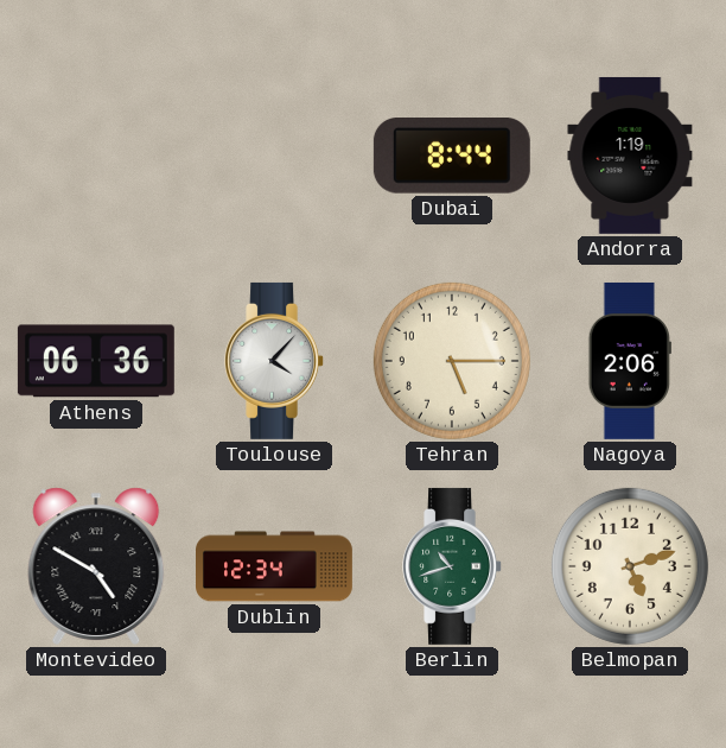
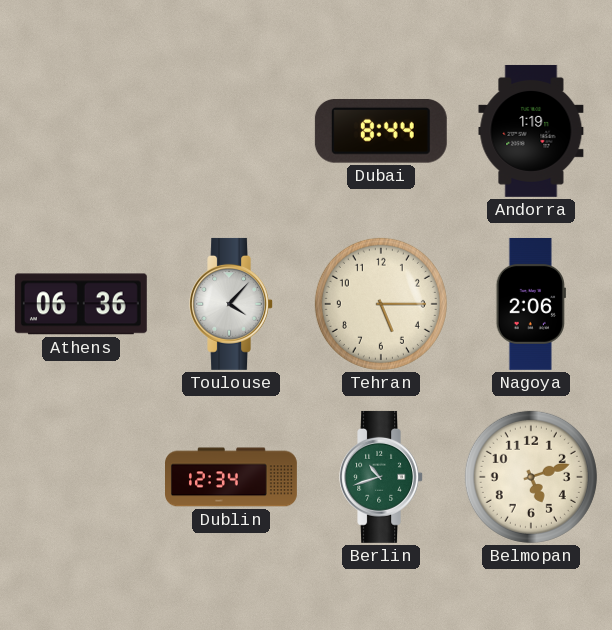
Montevideo: 4:50 -> none (96, 566)
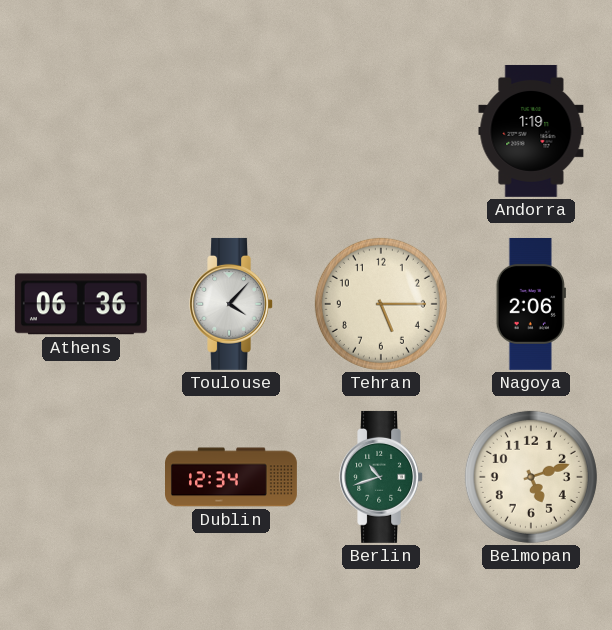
Dubai: 8:44 -> none (381, 132)
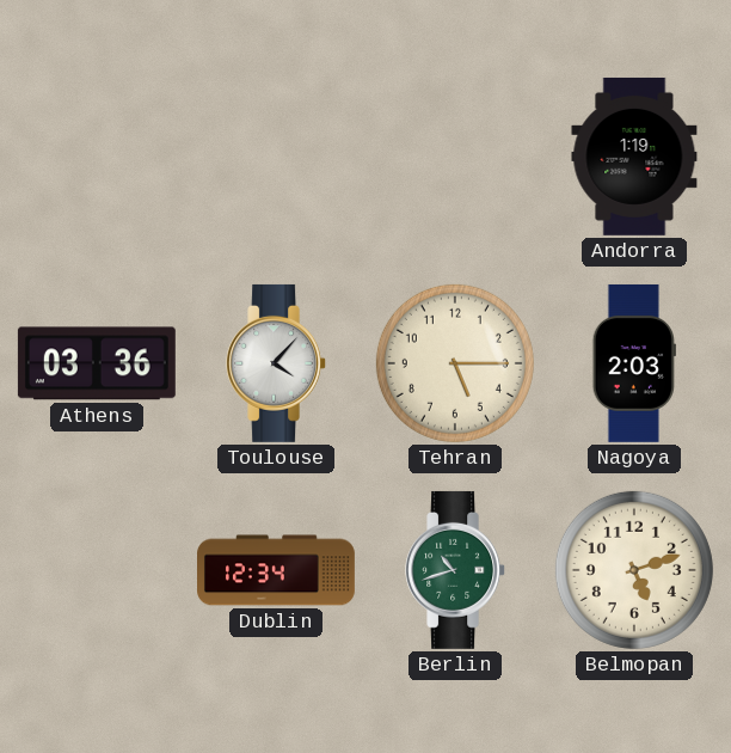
Athens: 06:36 -> 03:36 (97, 363)
Nagoya: 2:06 -> 2:03 (634, 363)
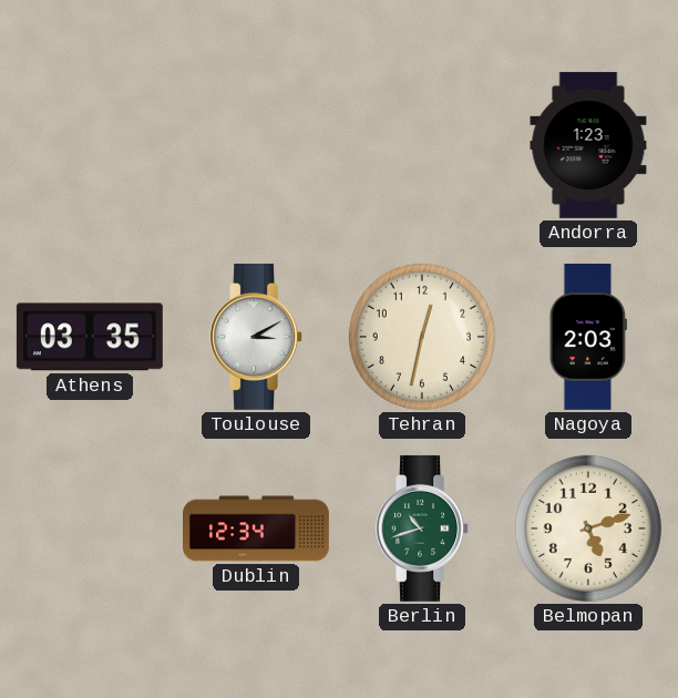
Andorra: 1:19 -> 1:23 (588, 145)
Athens: 03:36 -> 03:35 (90, 337)
Toulouse: 4:07 -> 3:10 (257, 337)
Tehran: 5:15 -> 12:32 (422, 337)
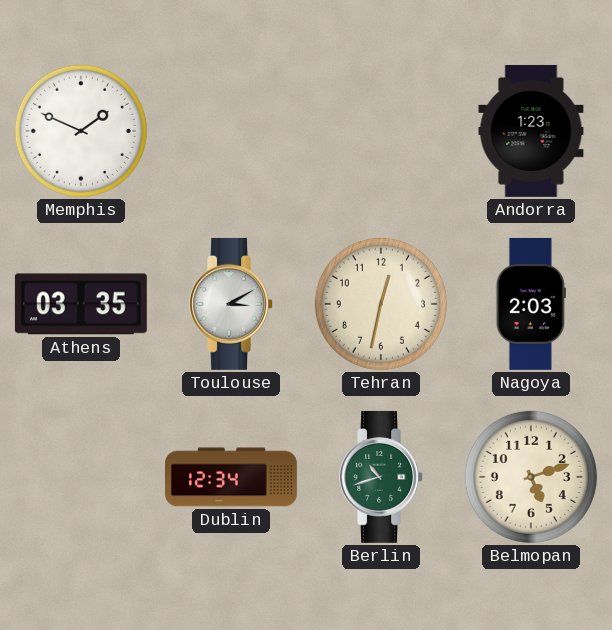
Memphis: none -> 1:49 (81, 131)
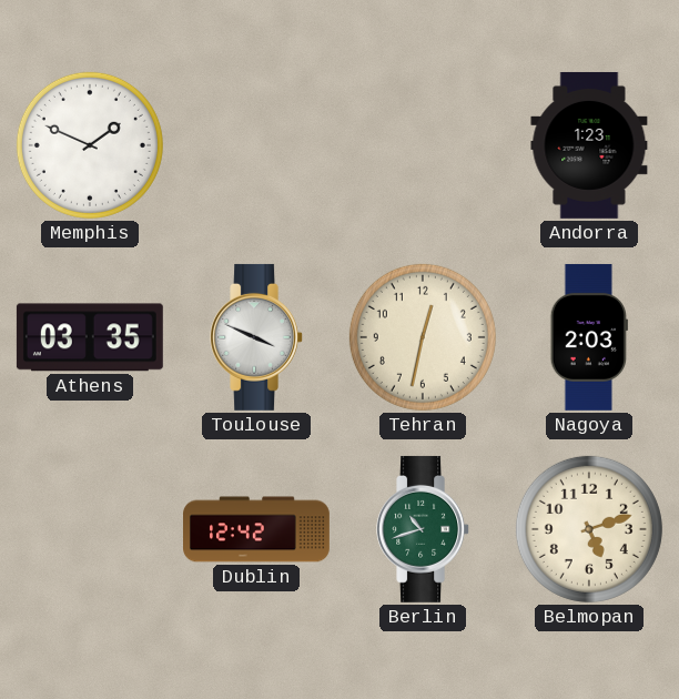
Toulouse: 3:10 -> 3:49 (257, 337)
Dublin: 12:34 -> 12:42 (257, 529)
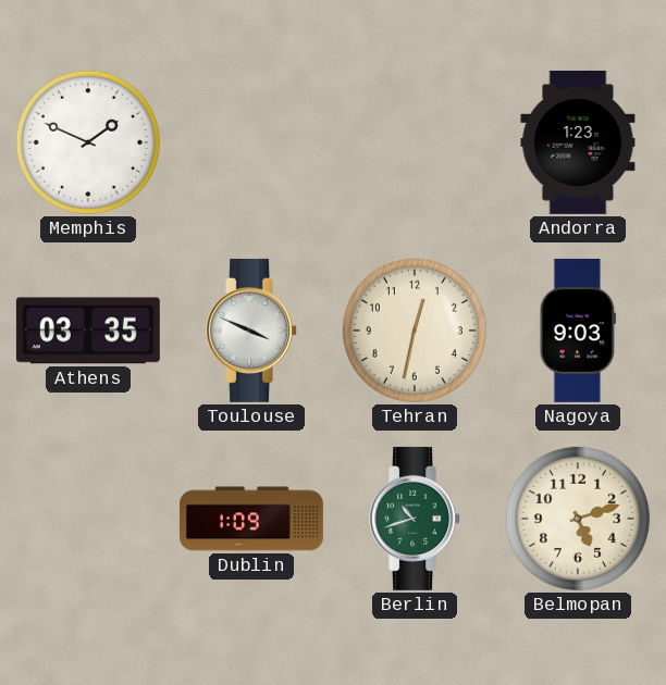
Nagoya: 2:03 -> 9:03 (578, 331)
Dublin: 12:42 -> 1:09 (252, 519)
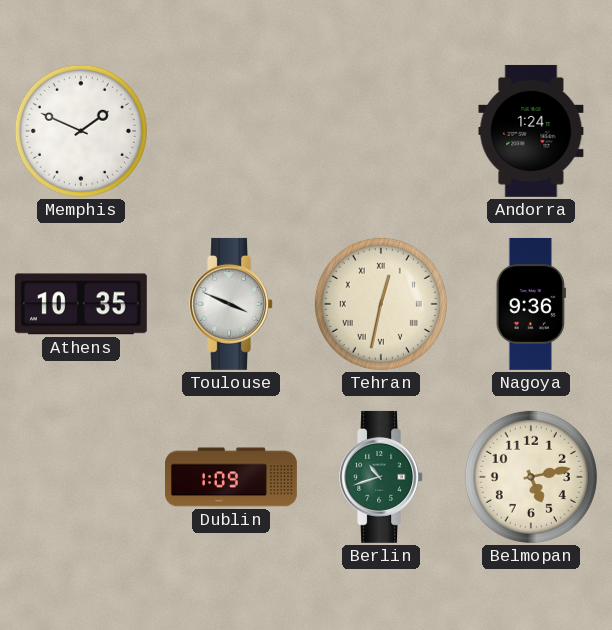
Andorra: 1:23 -> 1:24 (531, 131)
Athens: 03:35 -> 10:35 (81, 304)
Tehran numerals: Arabic -> Roman (381, 304)
Nagoya: 9:03 -> 9:36 (531, 304)
Belmopan: 5:12 -> 5:13 (531, 477)
